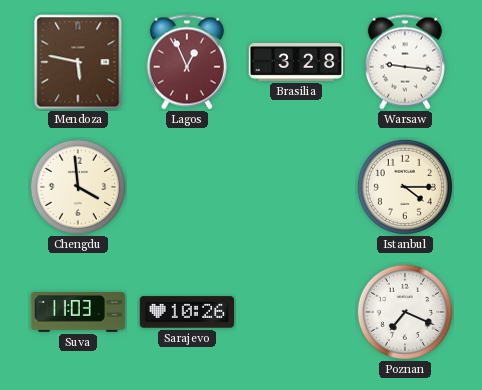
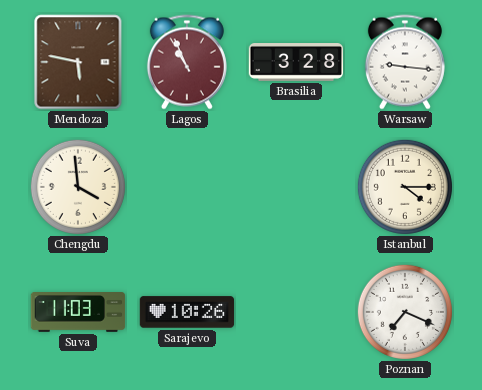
Lagos: 12:56 -> 10:56 (187, 62)
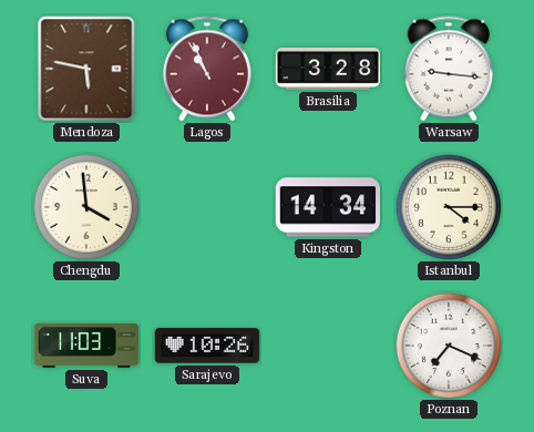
Kingston: none -> 14:34 (327, 207)
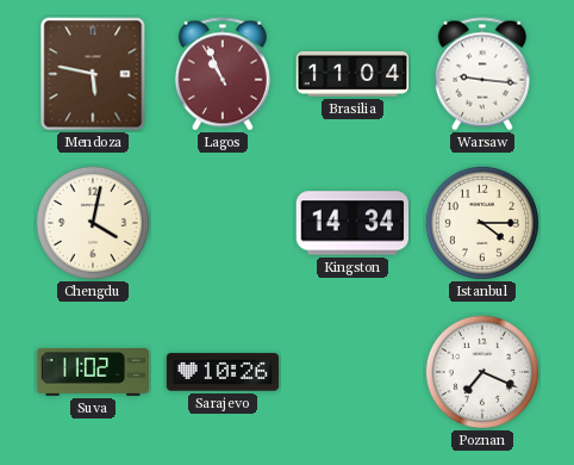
Brasilia: 3:28 -> 11:04 (352, 75)
Chengdu: 3:59 -> 4:02 (93, 223)
Suva: 11:03 -> 11:02 (93, 373)
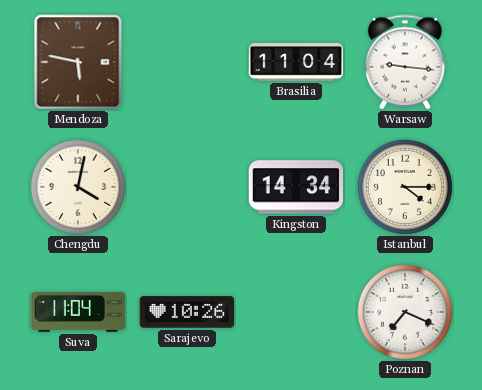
Lagos: 10:56 -> none (223, 74)
Suva: 11:02 -> 11:04 (78, 313)
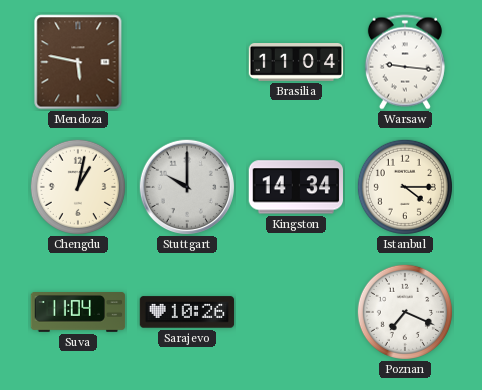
Chengdu: 4:02 -> 1:02 (78, 187)
Stuttgart: none -> 10:00 (186, 186)
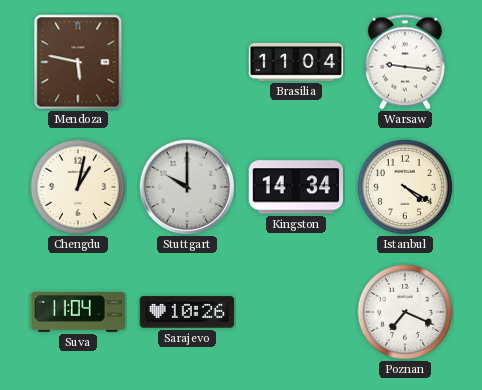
Istanbul: 4:15 -> 4:20 (405, 187)
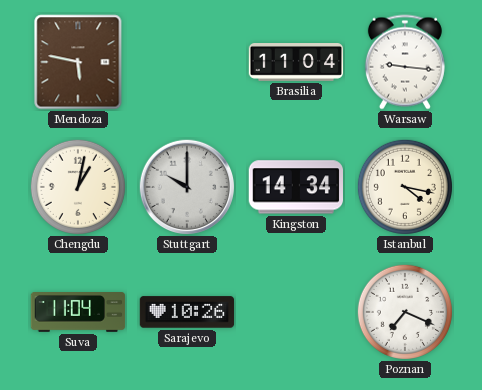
Istanbul: 4:20 -> 4:17 (405, 187)
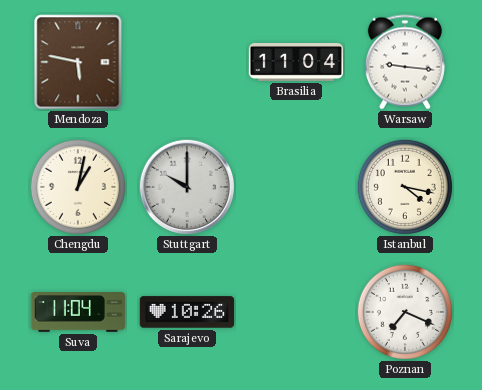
Kingston: 14:34 -> none (295, 187)
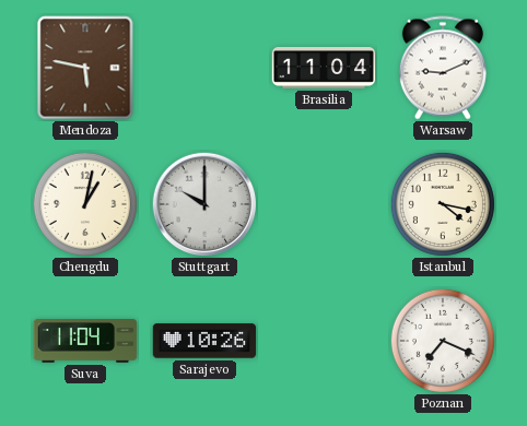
Warsaw: 9:16 -> 9:11 (443, 68)
